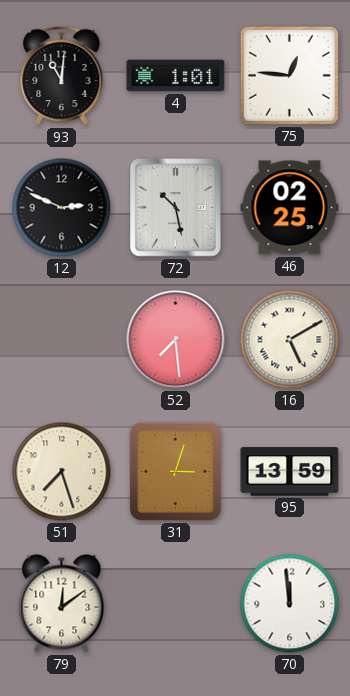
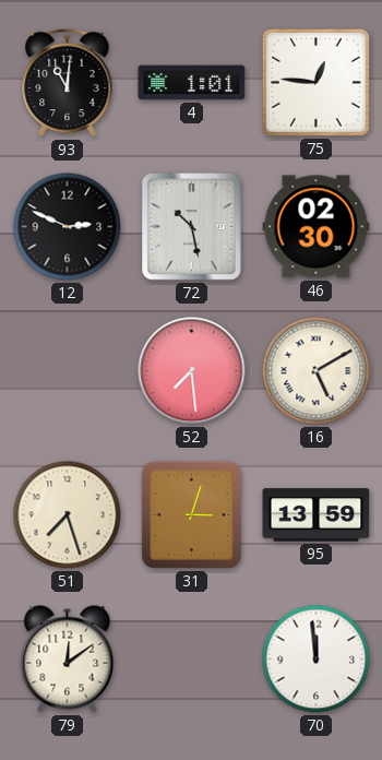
46: 02:25 -> 02:30 (317, 227)
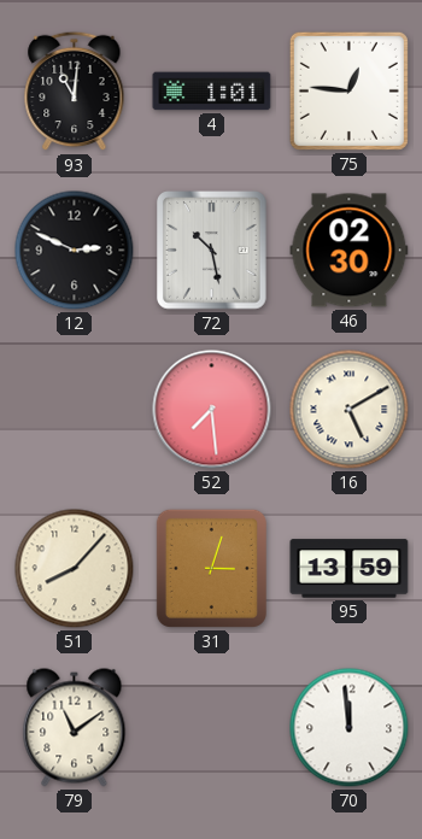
51: 7:27 -> 8:07 (75, 569)
79: 12:09 -> 11:09 (75, 728)
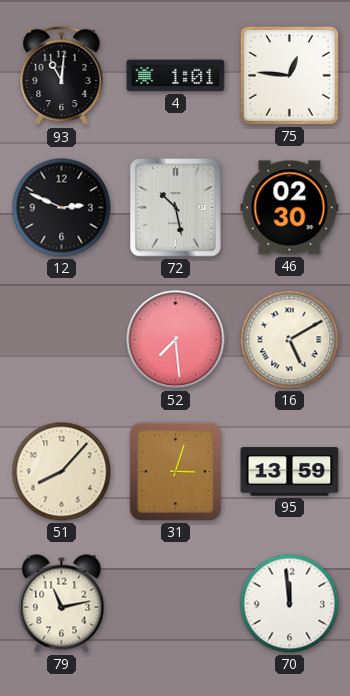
79: 11:09 -> 11:13 (62, 604)
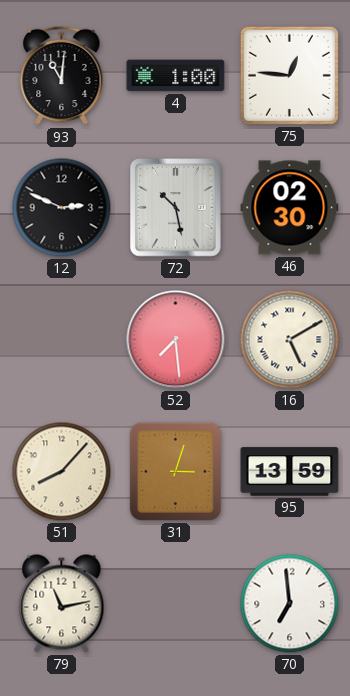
4: 1:01 -> 1:00 (176, 76)
70: 11:59 -> 6:59 (290, 604)
